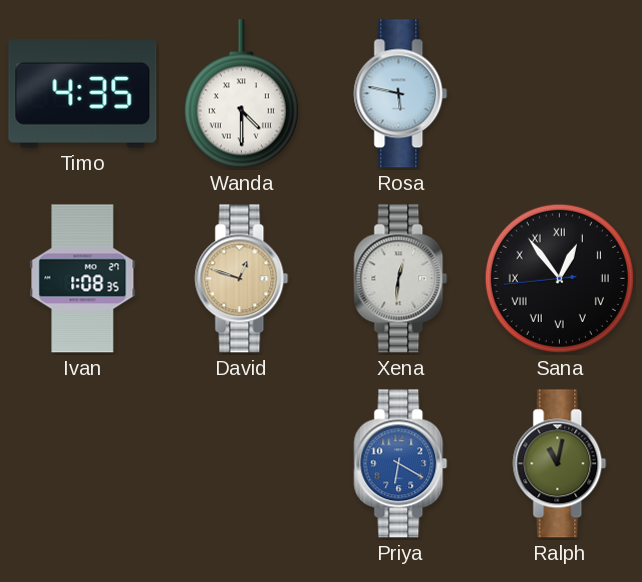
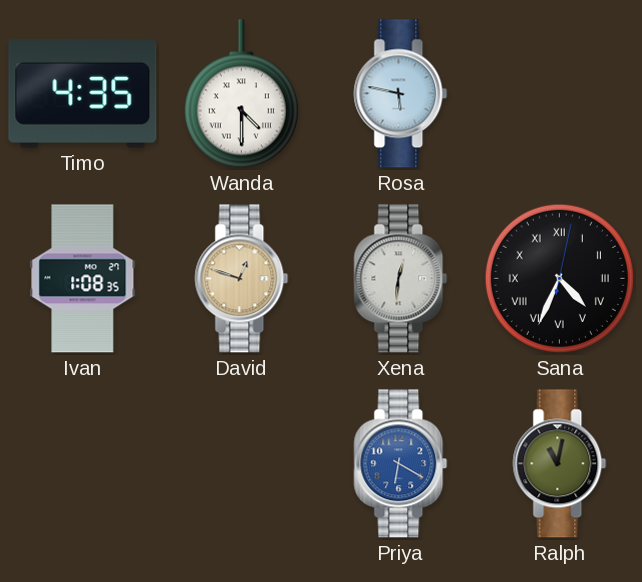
Sana: 12:53 -> 4:34 (559, 278)
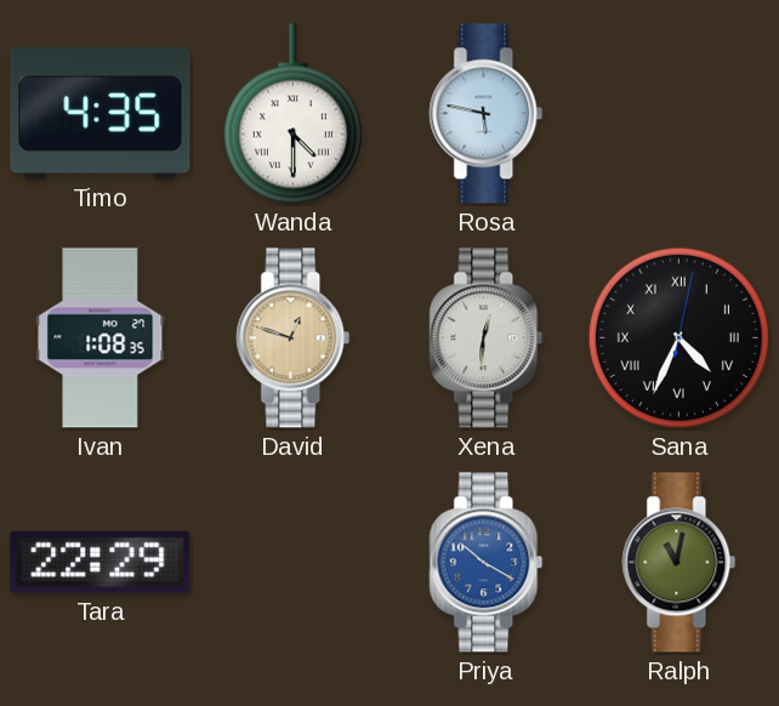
Tara: none -> 22:29 (101, 562)
Priya: 6:20 -> 10:20 (487, 563)
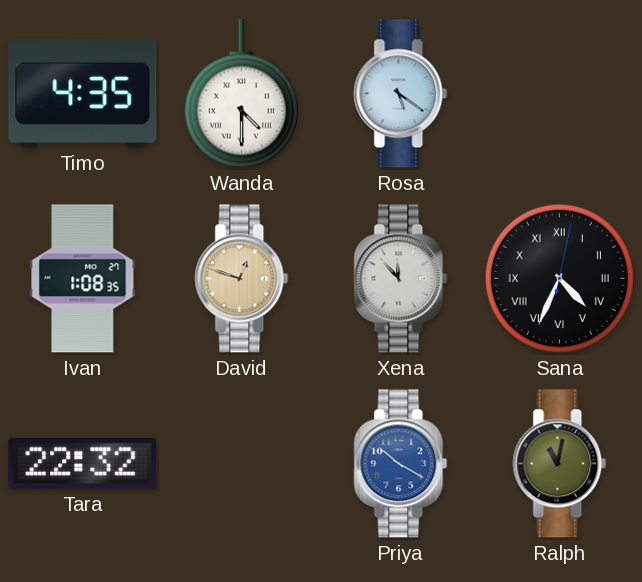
Rosa: 5:47 -> 5:21 (401, 94)
Xena: 12:31 -> 11:53 (401, 279)
Tara: 22:29 -> 22:32 (83, 463)
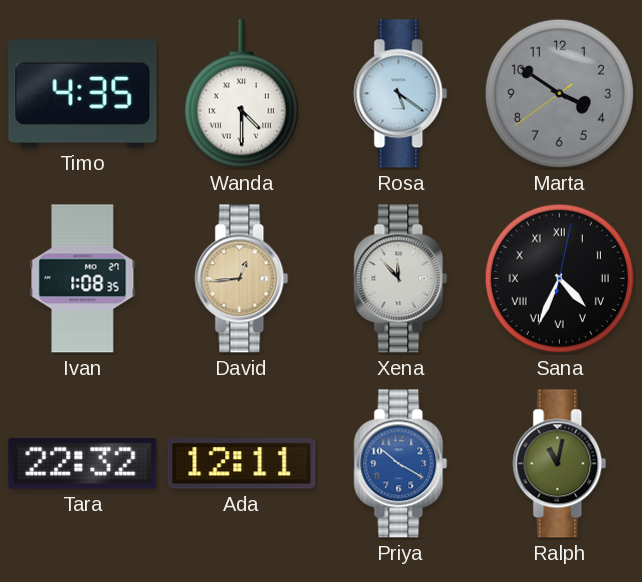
Marta: none -> 3:50 (559, 93)
David: 12:48 -> 12:44 (242, 279)
Ada: none -> 12:11 (242, 464)
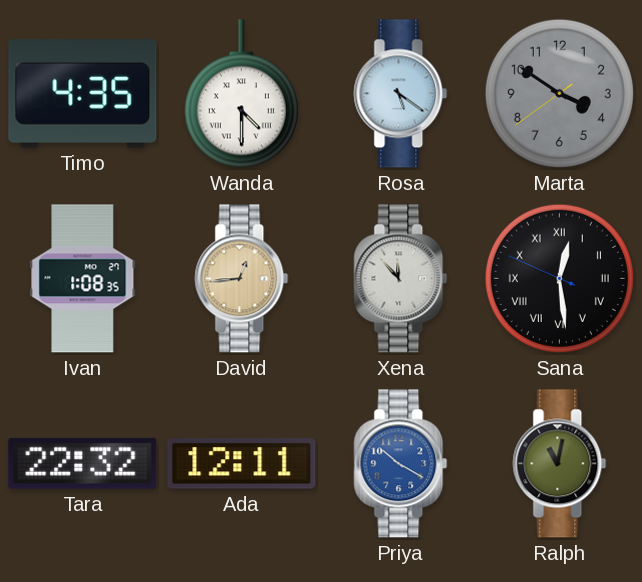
Sana: 4:34 -> 12:28 (559, 278)
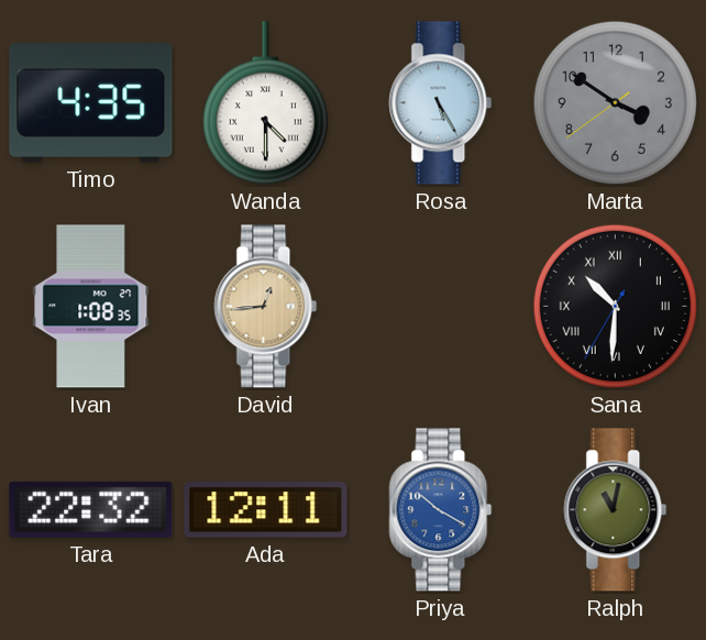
Rosa: 5:21 -> 5:25 (441, 103)
Xena: 11:53 -> none (401, 279)
Sana: 12:28 -> 10:30 (615, 306)
